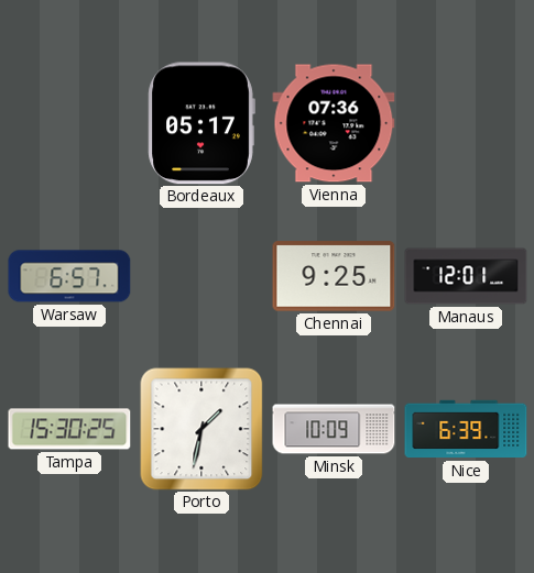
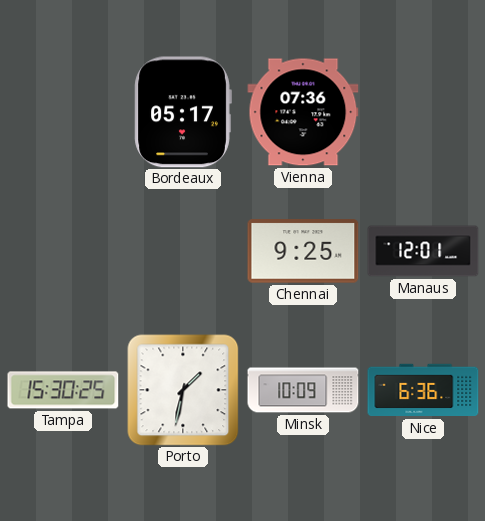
Warsaw: 6:57 -> none (69, 276)
Nice: 6:39 -> 6:36 (423, 390)
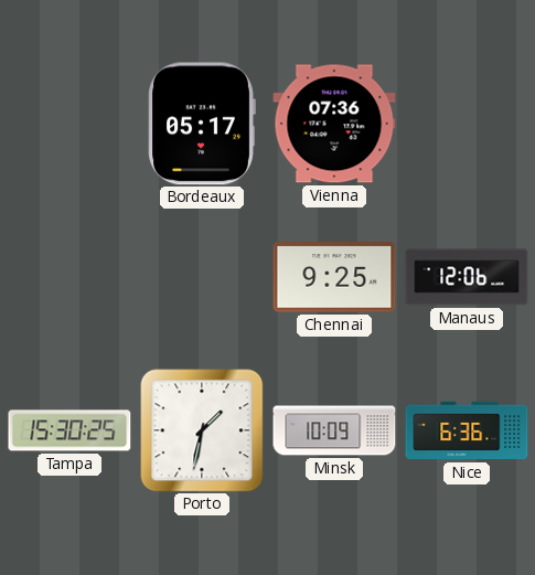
Manaus: 12:01 -> 12:06 (467, 277)
